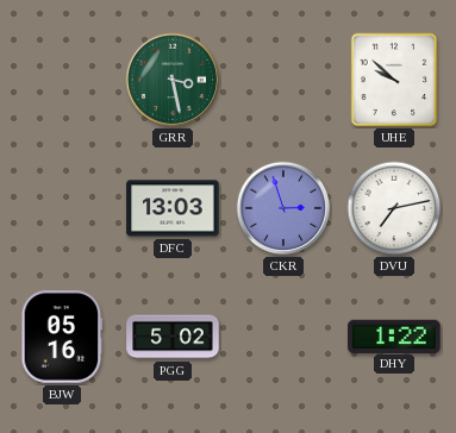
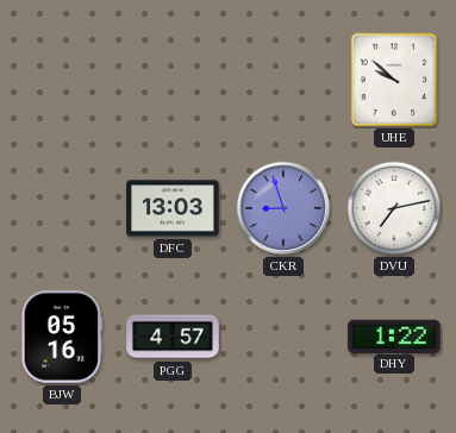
GRR: 3:28 -> none (173, 80)
CKR: 2:57 -> 8:57 (283, 208)
PGG: 5:02 -> 4:57 (173, 337)
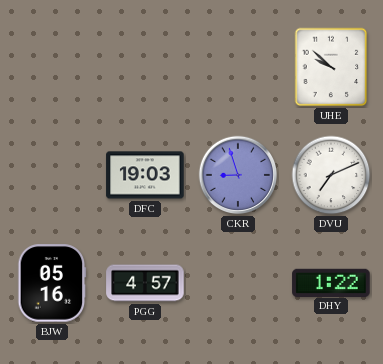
DFC: 13:03 -> 19:03 (145, 175)
DVU: 7:13 -> 7:11 (331, 175)
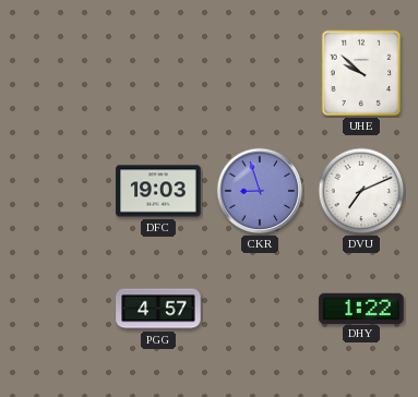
BJW: 05:16 -> none (52, 283)
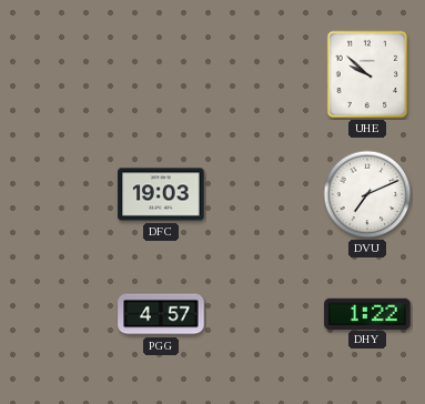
CKR: 8:57 -> none (260, 191)
